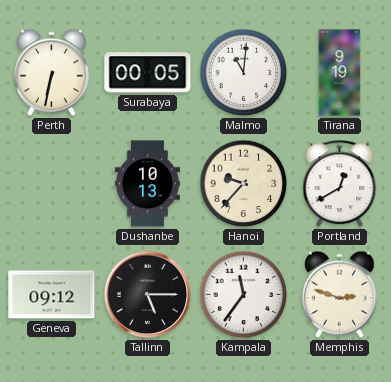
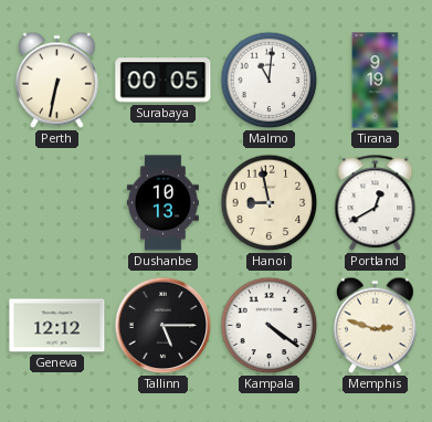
Hanoi: 9:37 -> 8:58 (270, 203)
Geneva: 09:12 -> 12:12 (57, 326)
Kampala: 11:36 -> 4:21 (270, 326)
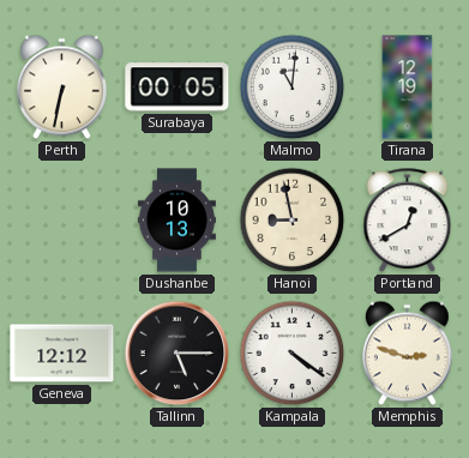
Tirana: 9:19 -> 12:19 (408, 88)
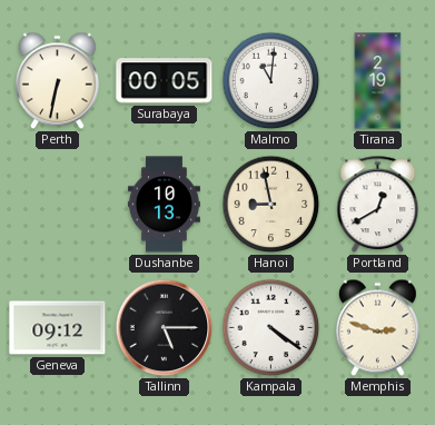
Tirana: 12:19 -> 2:19 (378, 81)
Geneva: 12:12 -> 09:12 (58, 328)
